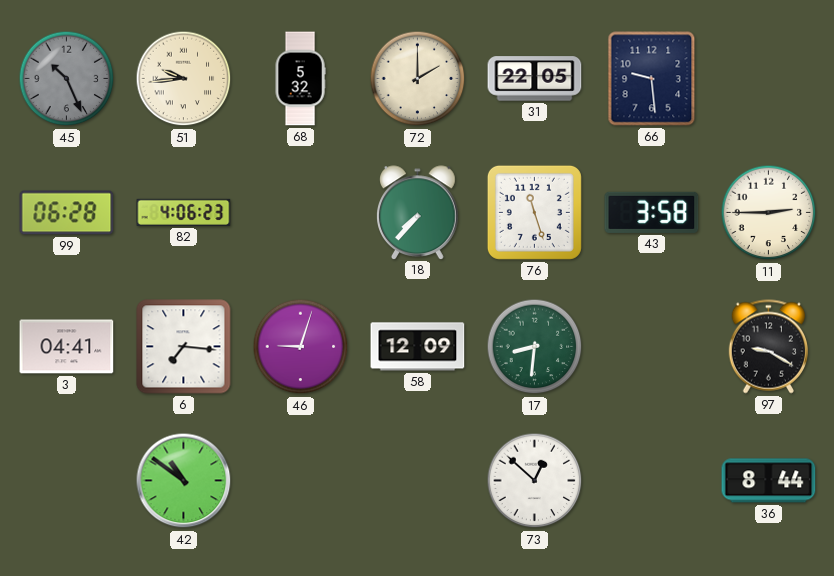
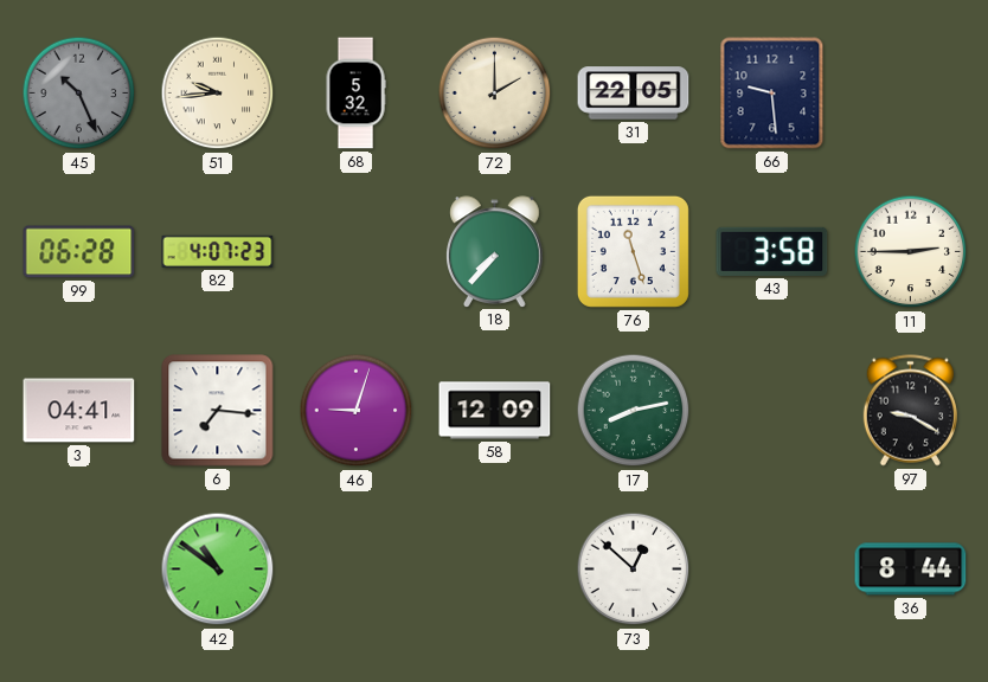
82: 4:06 -> 4:07 (218, 251)
17: 8:31 -> 8:13 (634, 411)
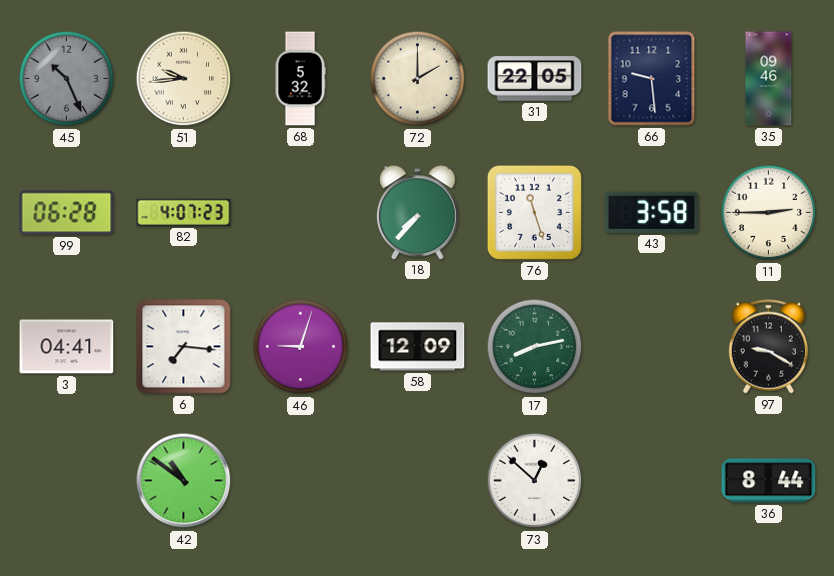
35: none -> 09:46 (769, 79)
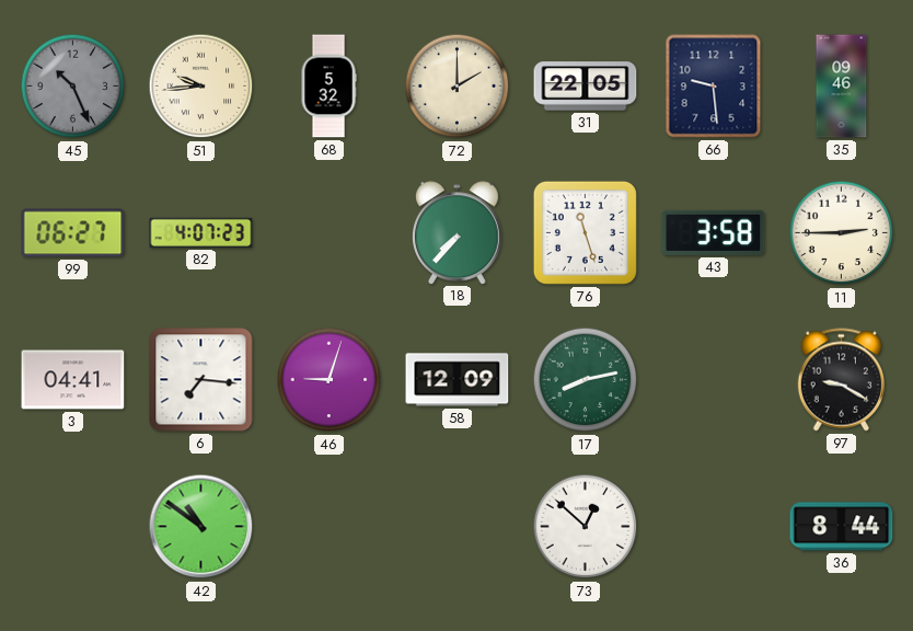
99: 06:28 -> 06:27 (73, 233)
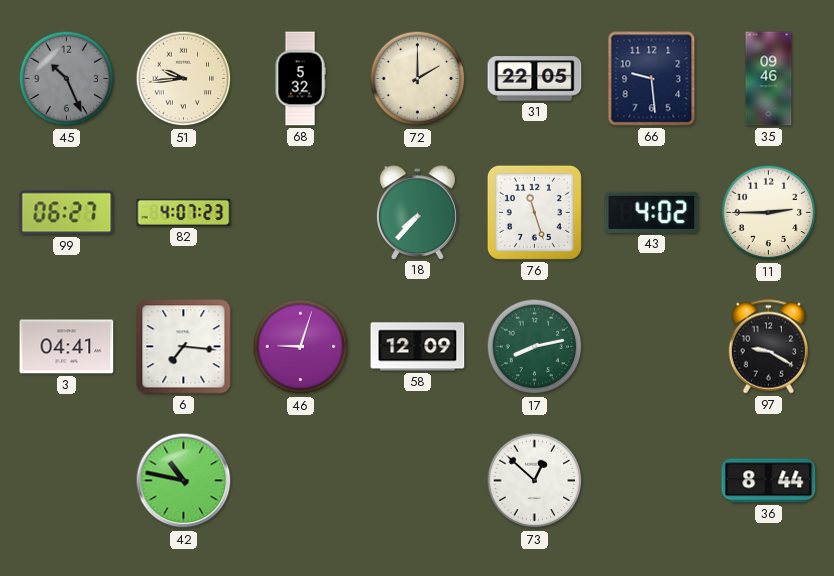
43: 3:58 -> 4:02 (652, 212)
42: 10:51 -> 10:47 (184, 481)
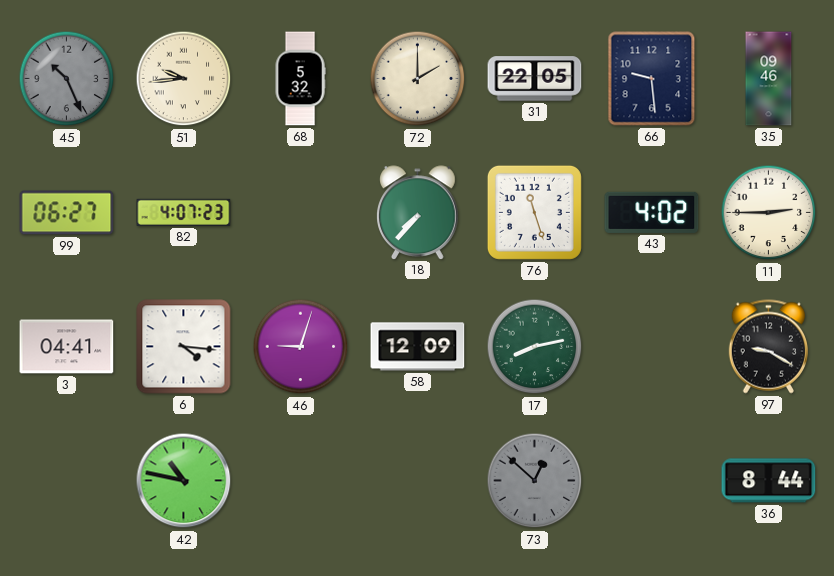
6: 7:16 -> 4:16 (184, 347)
73 dial: white -> grey (535, 481)
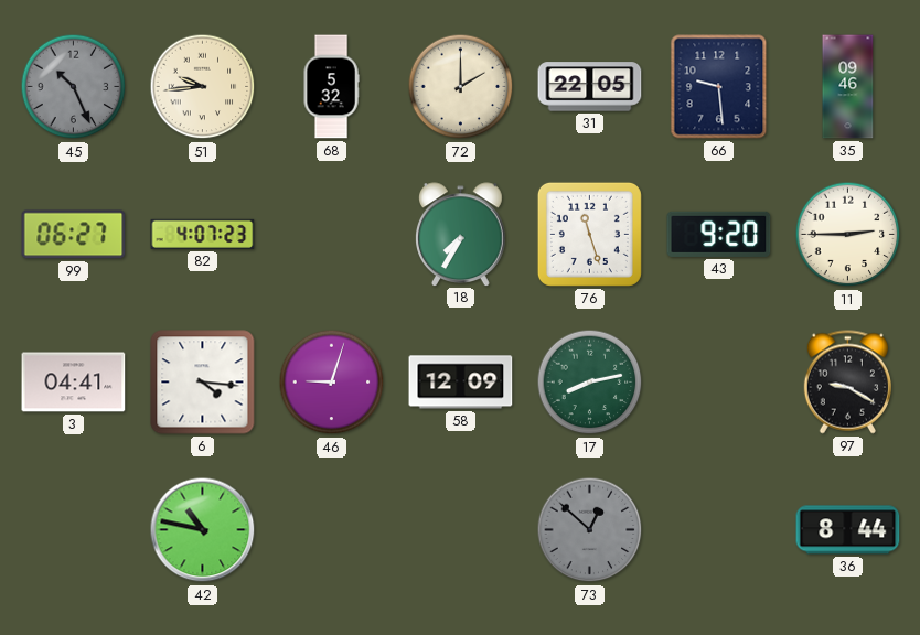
18: 7:37 -> 7:35 (461, 234)
43: 4:02 -> 9:20 (719, 234)
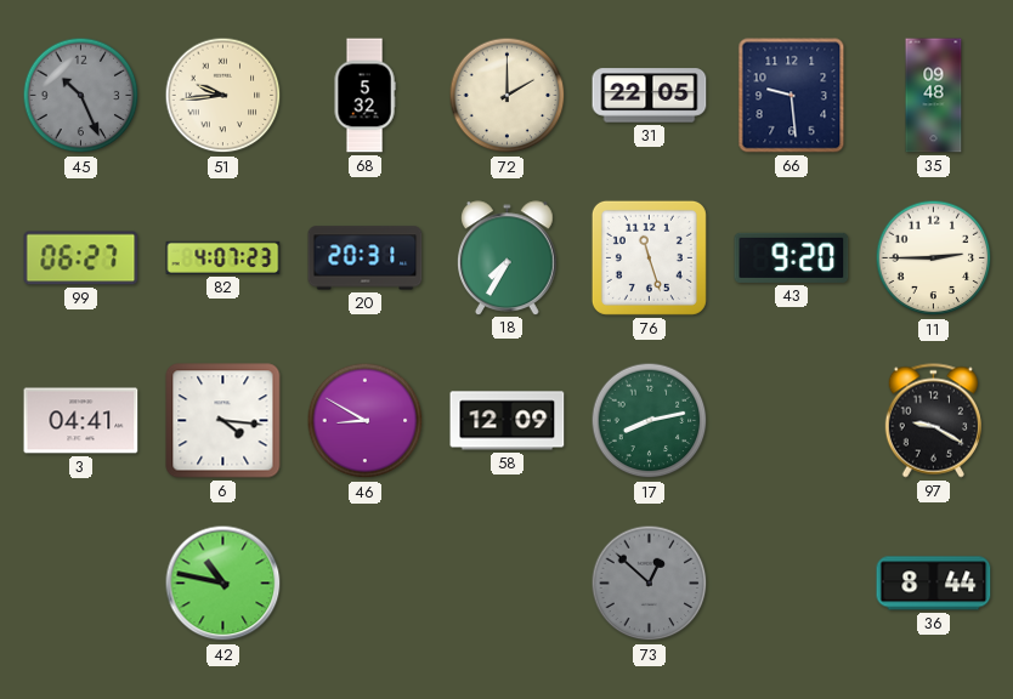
35: 09:46 -> 09:48 (934, 96)
20: none -> 20:31 (366, 258)
46: 9:03 -> 8:50 (366, 421)
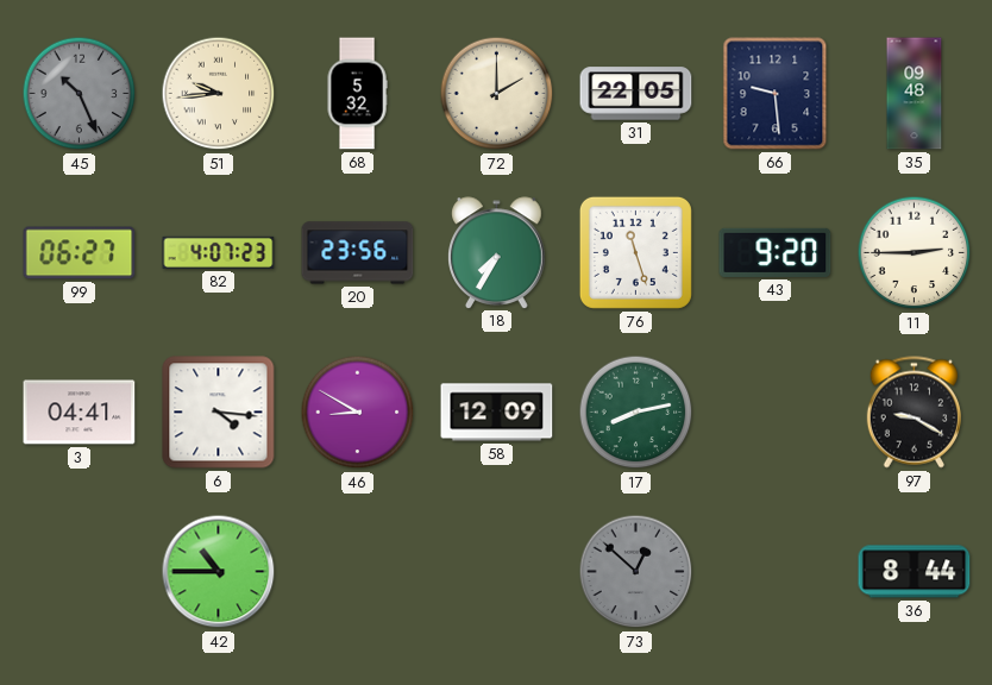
20: 20:31 -> 23:56 (358, 253)
42: 10:47 -> 10:45 (219, 572)
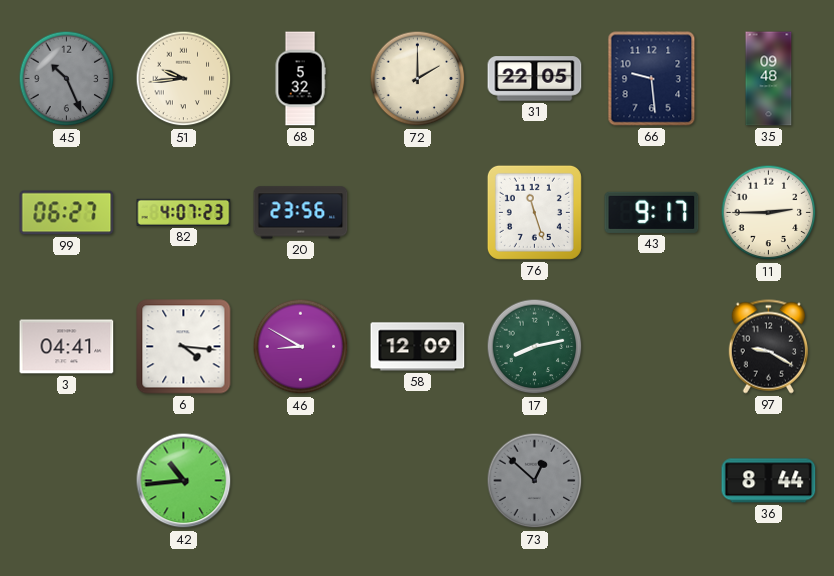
18: 7:35 -> none (497, 252)
43: 9:20 -> 9:17 (652, 212)
42: 10:45 -> 10:44 (184, 481)
